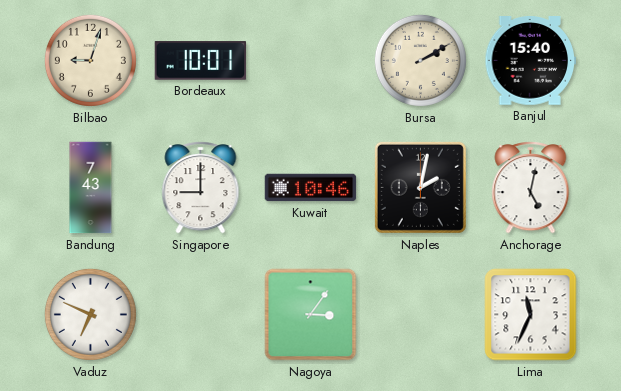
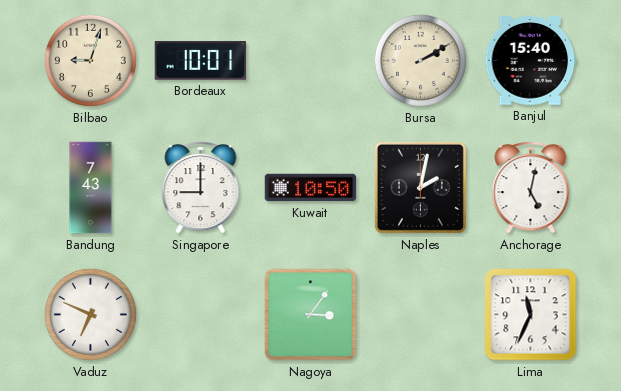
Kuwait: 10:46 -> 10:50 (311, 188)
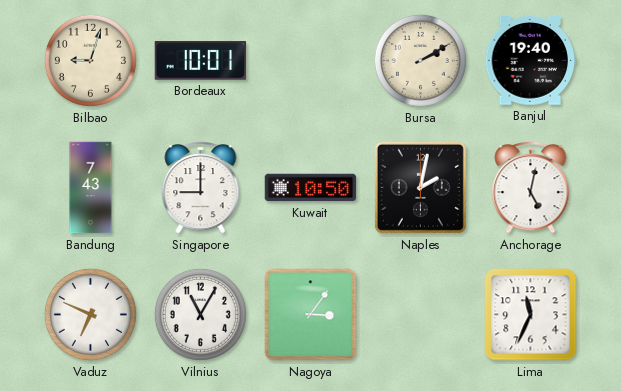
Banjul: 15:40 -> 19:40 (531, 61)
Vilnius: none -> 11:05 (200, 314)
